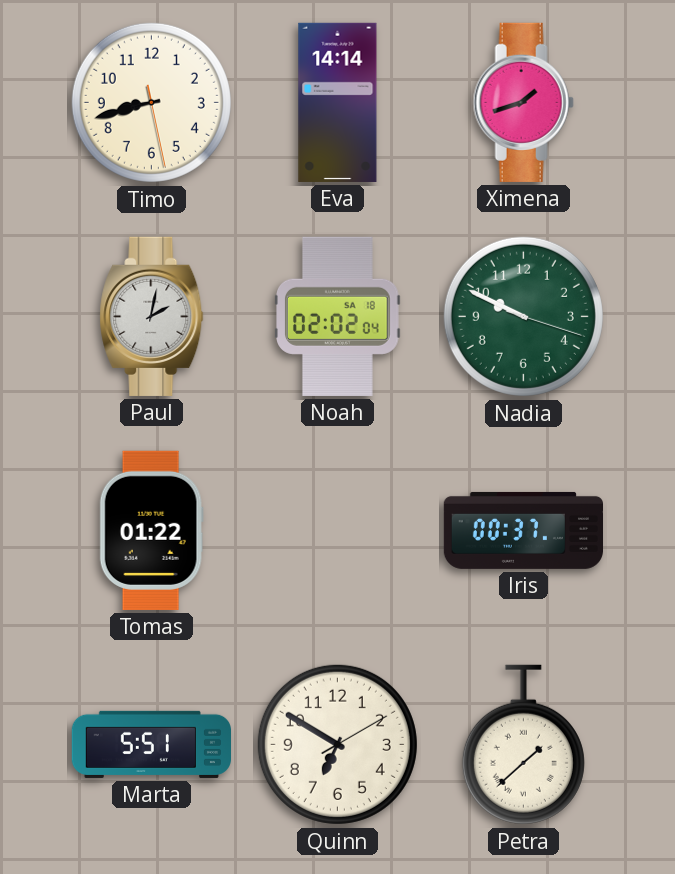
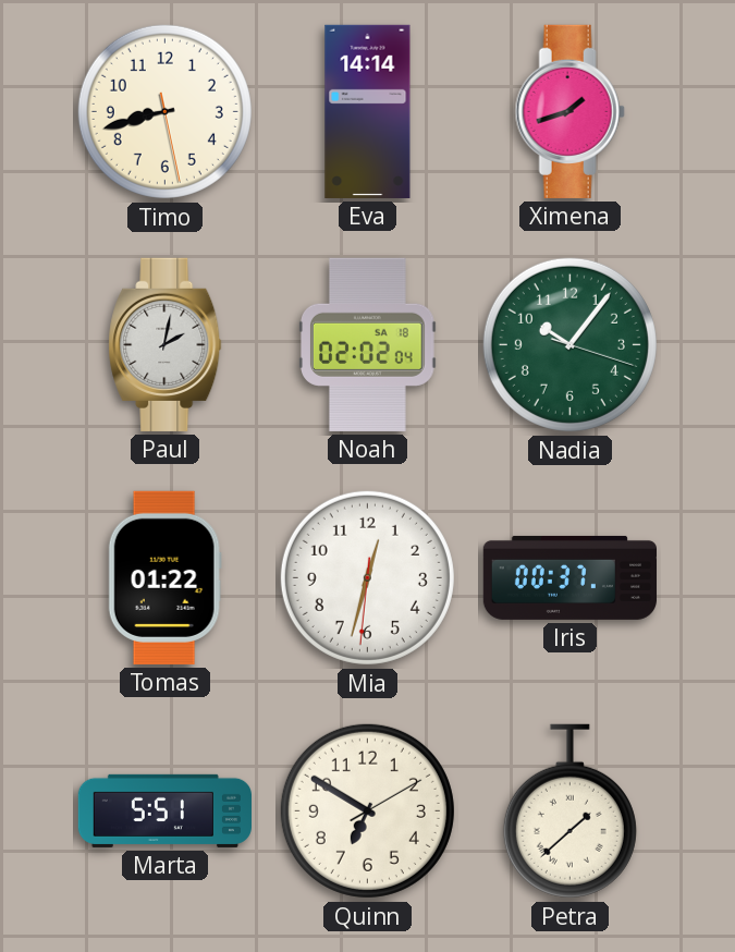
Nadia: 9:49 -> 10:06 (569, 344)
Mia: none -> 12:32 (367, 577)
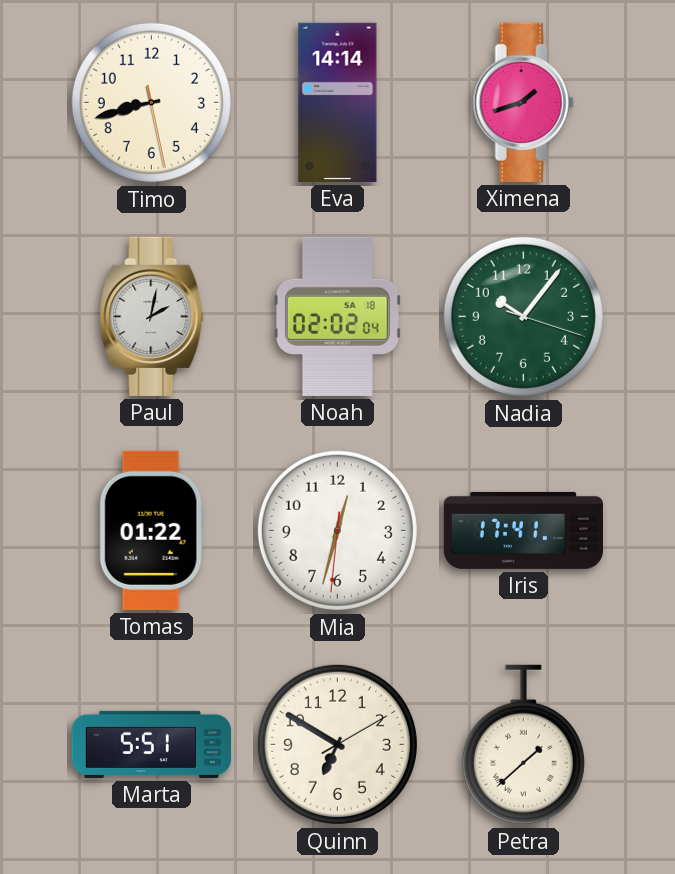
Iris: 00:37 -> 17:41 (523, 530)
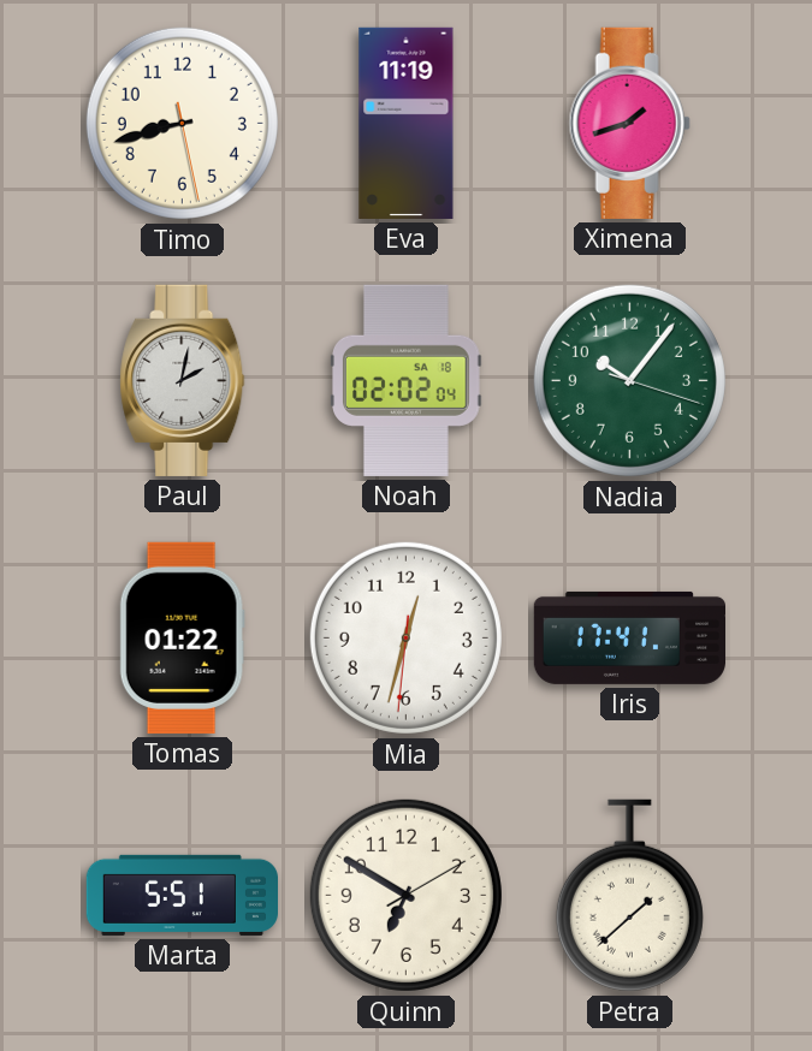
Eva: 14:14 -> 11:19 (407, 123)
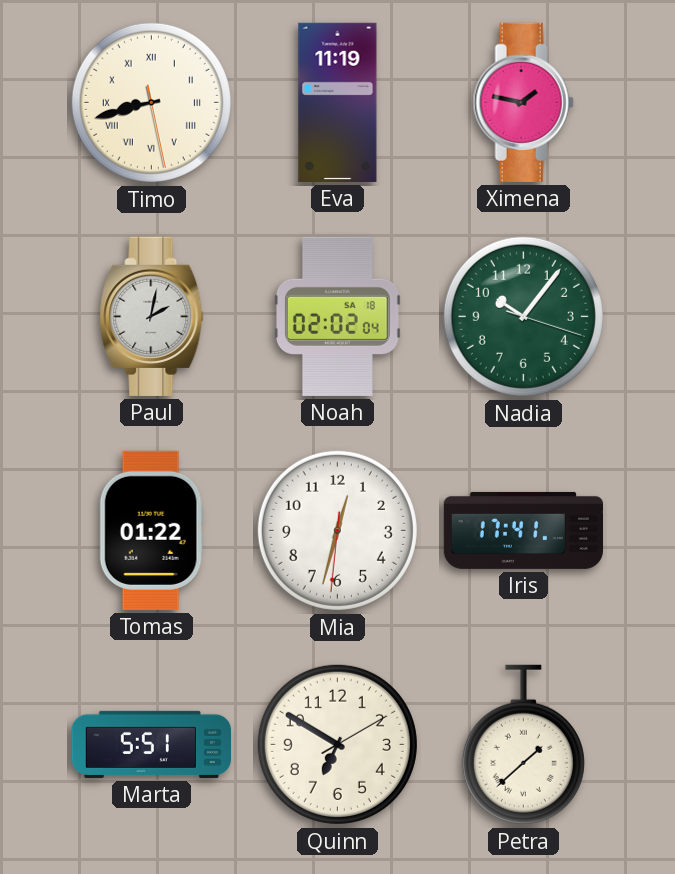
Timo numerals: Arabic -> Roman (151, 102)
Ximena: 1:42 -> 1:47 (523, 102)
